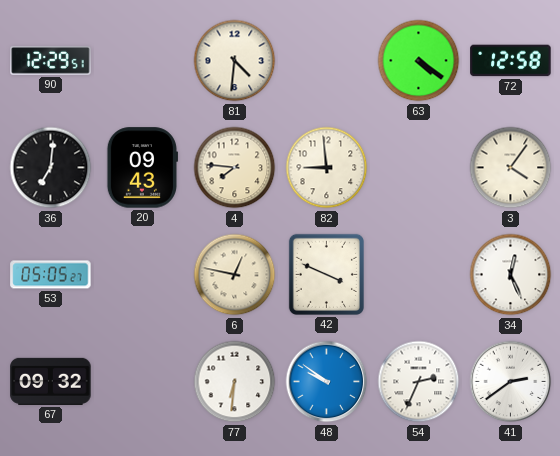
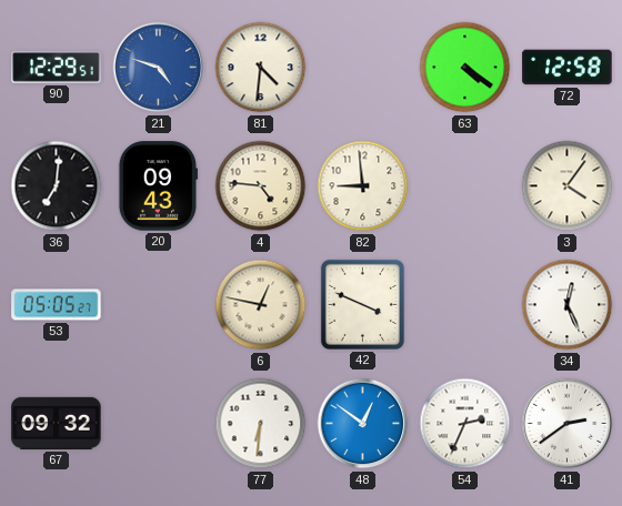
21: none -> 4:48 (159, 68)
4: 7:46 -> 4:46 (261, 186)
48: 9:51 -> 12:51 (363, 424)
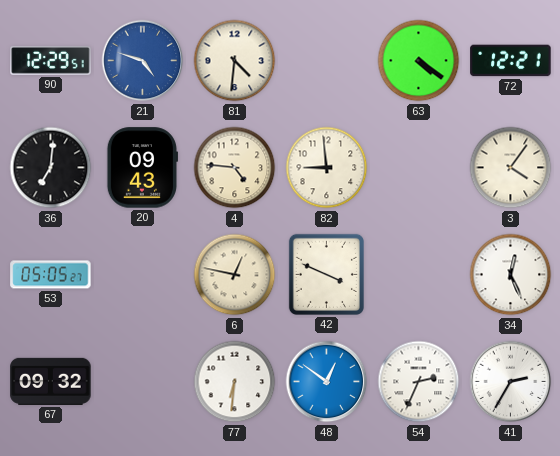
72: 12:58 -> 12:21 (511, 61)
41: 2:39 -> 2:35 (511, 382)
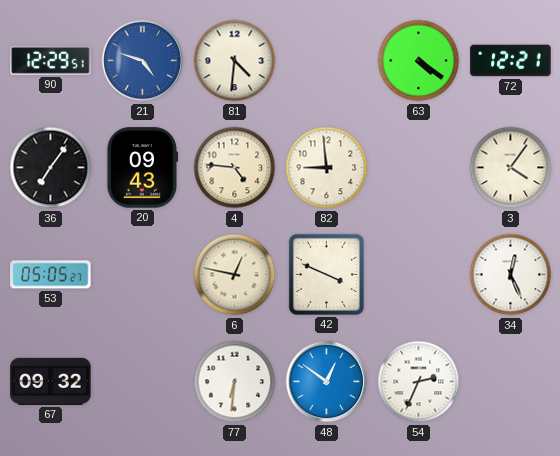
36: 7:01 -> 7:06 (51, 168)
41: 2:35 -> none (511, 382)
